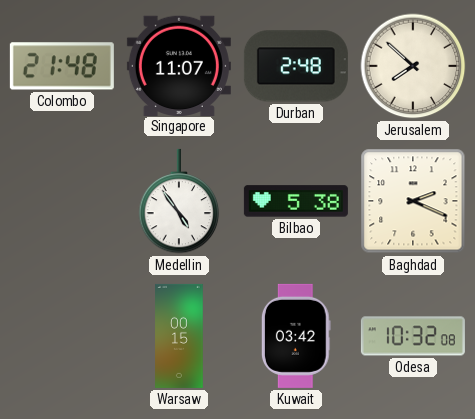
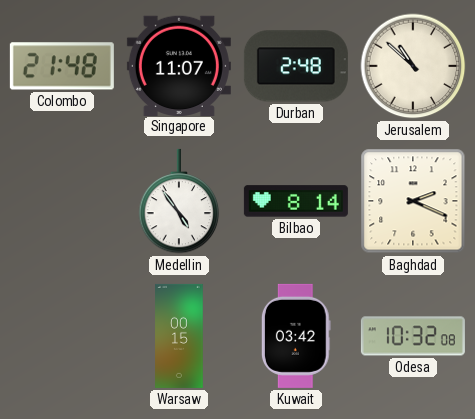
Jerusalem: 7:52 -> 10:52 (413, 66)
Bilbao: 5:38 -> 8:14 (296, 201)
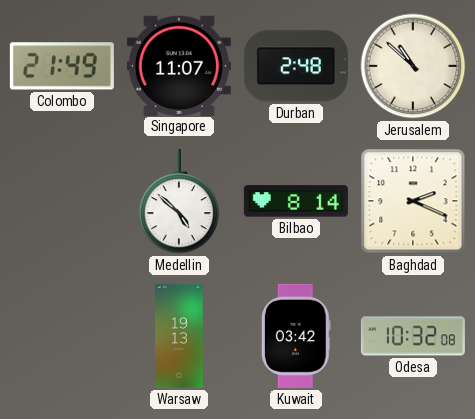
Colombo: 21:48 -> 21:49 (62, 66)
Medellin: 4:54 -> 4:52 (179, 201)
Warsaw: 00:15 -> 19:13 (179, 336)
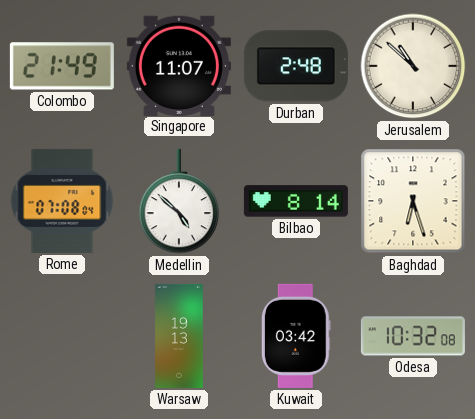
Rome: none -> 07:08 (62, 201)
Baghdad: 2:19 -> 6:27 (413, 201)
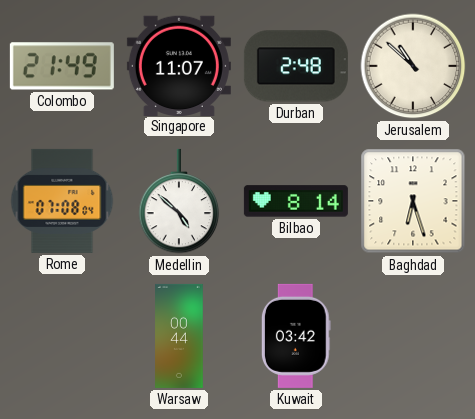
Warsaw: 19:13 -> 00:44 (179, 336)
Odesa: 10:32 -> none (413, 336)
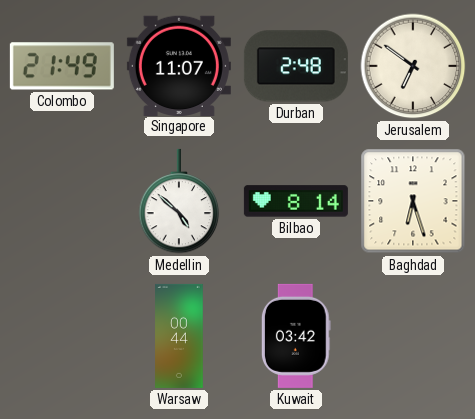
Jerusalem: 10:52 -> 6:51 (413, 66)
Rome: 07:08 -> none (62, 201)
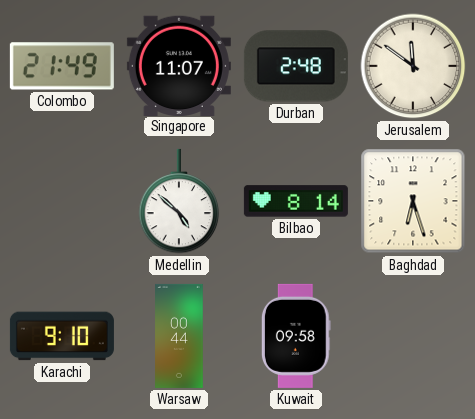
Jerusalem: 6:51 -> 11:51 (413, 66)
Karachi: none -> 9:10 (62, 336)
Kuwait: 03:42 -> 09:58 (296, 336)
